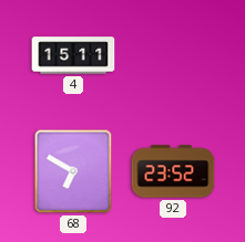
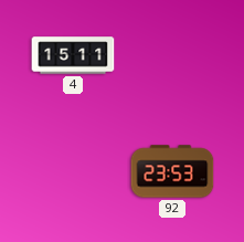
68: 6:50 -> none (73, 171)
92: 23:52 -> 23:53 (172, 171)
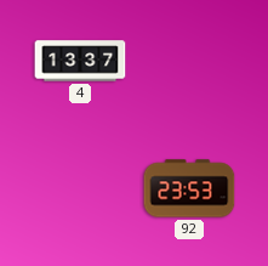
4: 15:11 -> 13:37 (80, 61)
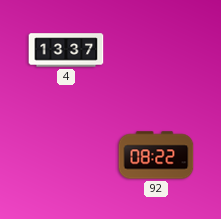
92: 23:53 -> 08:22 (156, 155)
